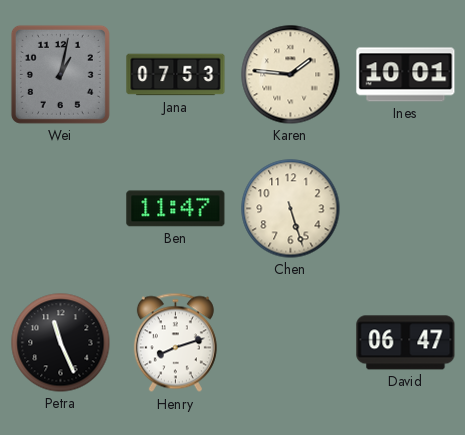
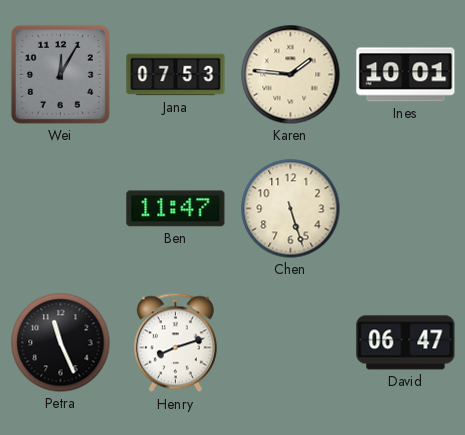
Wei: 1:02 -> 12:05 (60, 74)
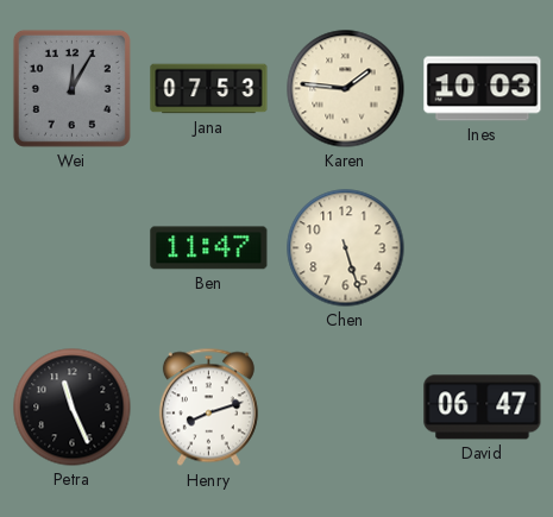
Ines: 10:01 -> 10:03 (483, 89)
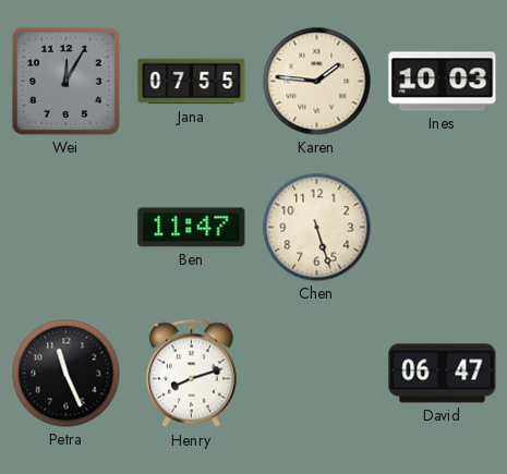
Jana: 07:53 -> 07:55 (192, 82)
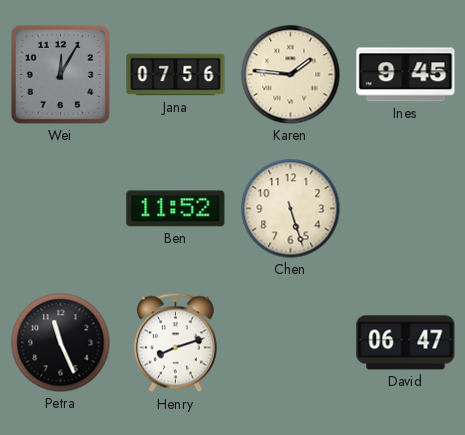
Jana: 07:55 -> 07:56 (176, 75)
Ines: 10:03 -> 9:45 (406, 75)
Ben: 11:47 -> 11:52 (176, 209)
